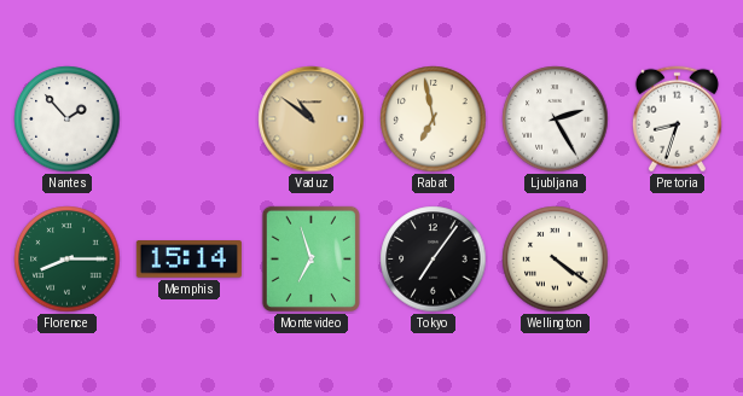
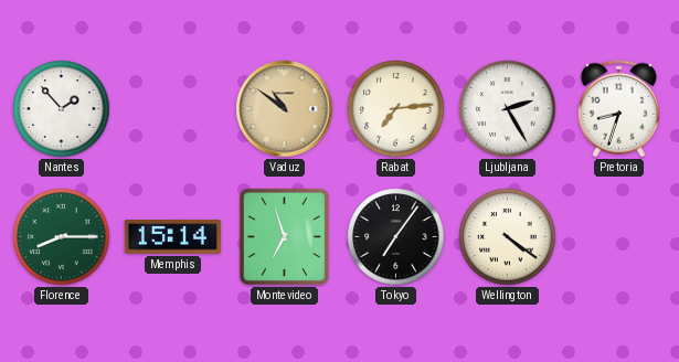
Rabat: 6:58 -> 7:14 (396, 109)
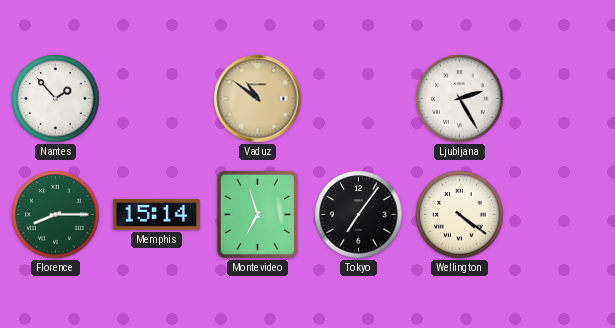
Rabat: 7:14 -> none (396, 109)
Pretoria: 8:33 -> none (618, 109)
